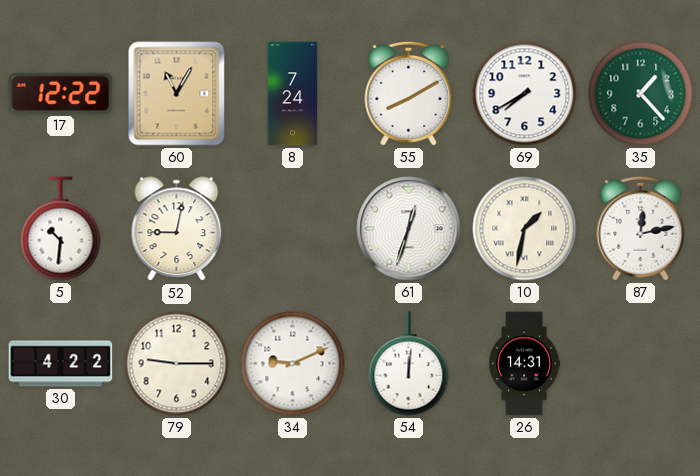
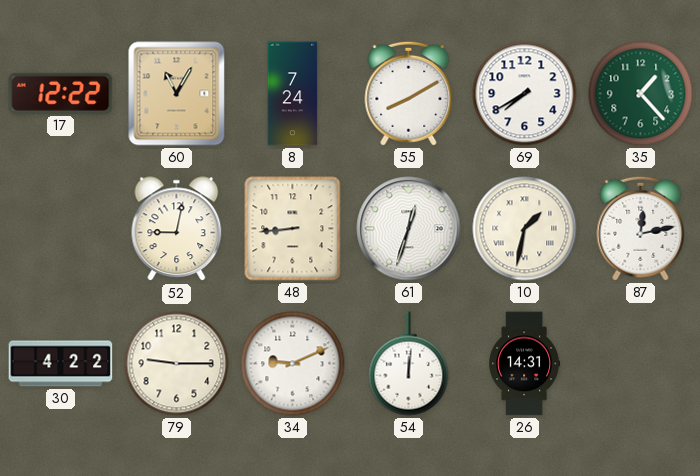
5: 10:31 -> none (61, 229)
48: none -> 8:44 (293, 229)
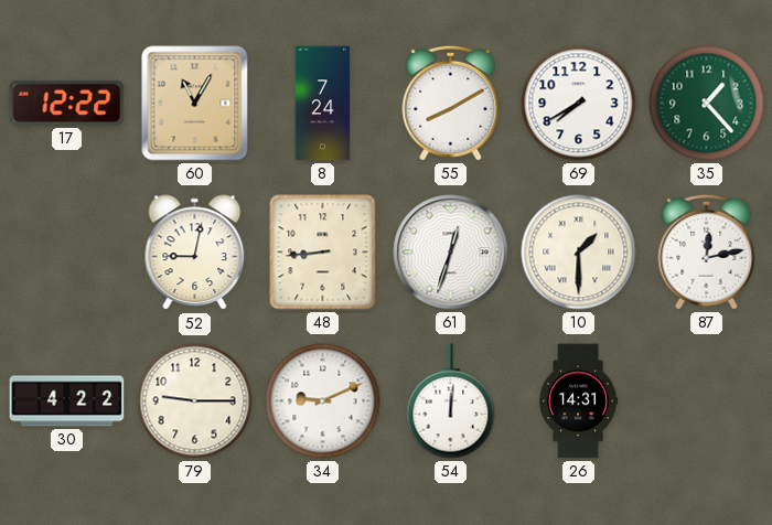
10: 1:32 -> 1:30 (579, 253)
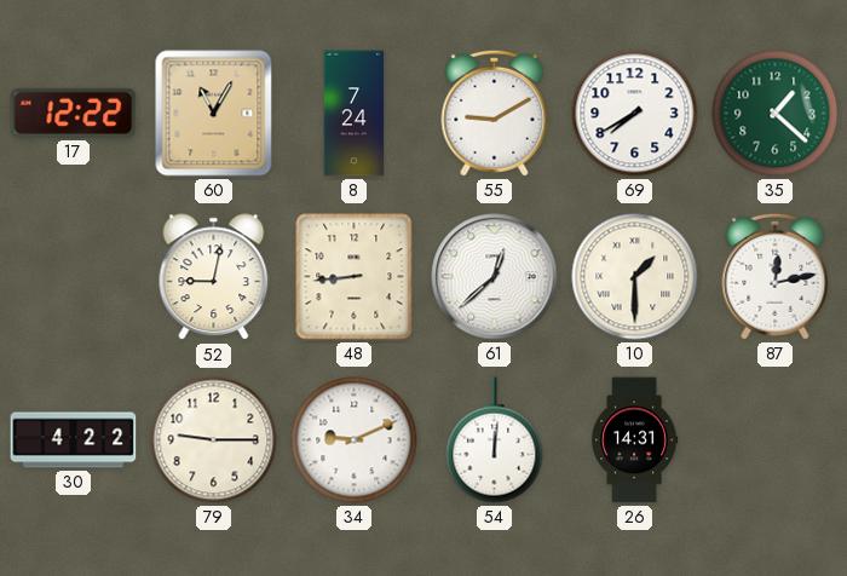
55: 8:10 -> 9:10 (495, 113)
35: 1:23 -> 1:22 (776, 114)
61: 12:33 -> 12:38 (495, 277)
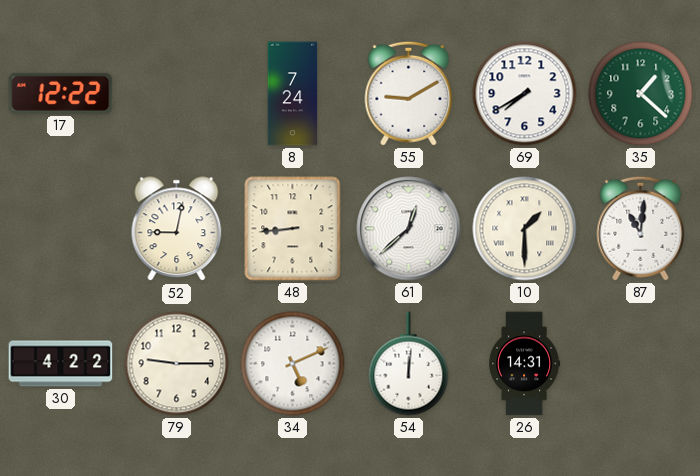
60: 11:05 -> none (214, 114)
87: 12:13 -> 11:01 (641, 228)
34: 9:11 -> 5:11 (293, 364)
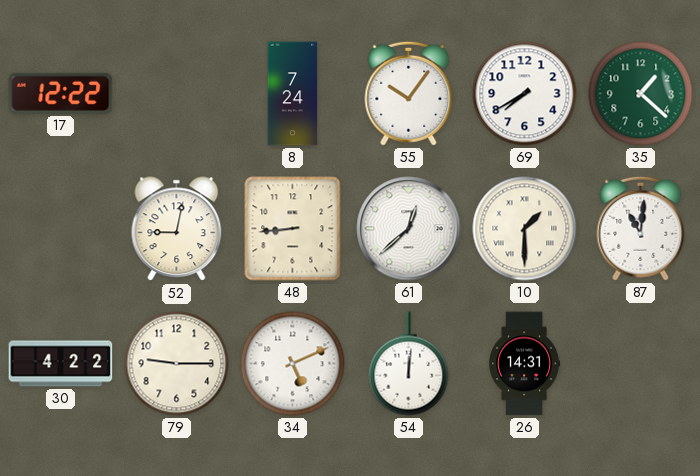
55: 9:10 -> 10:06 (409, 93)
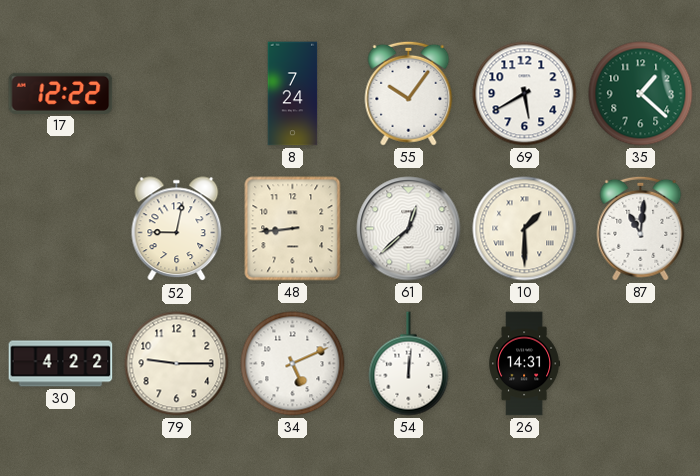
69: 7:40 -> 5:40 (525, 94)
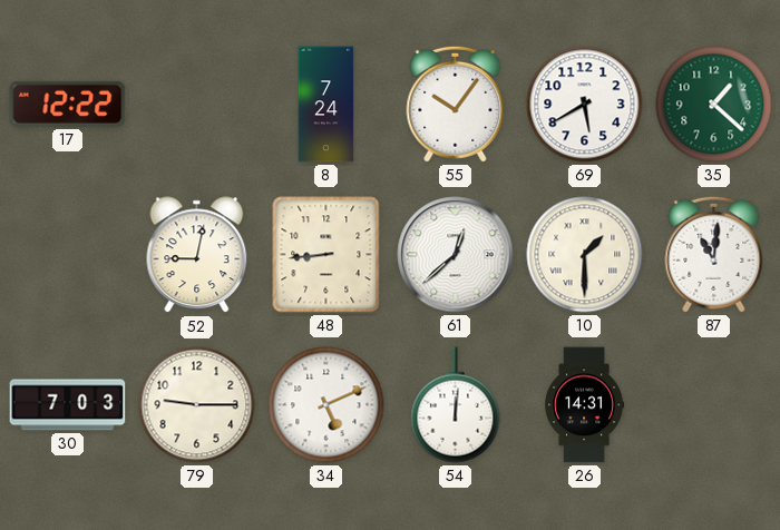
30: 4:22 -> 7:03 (68, 405)
